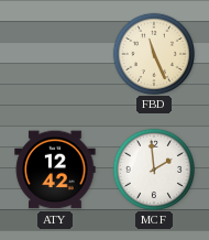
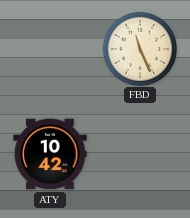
ATY: 12:42 -> 10:42 (50, 154)
MCF: 1:59 -> none (153, 168)
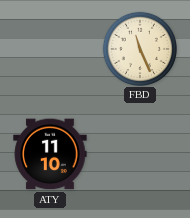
ATY: 10:42 -> 11:10 (50, 154)
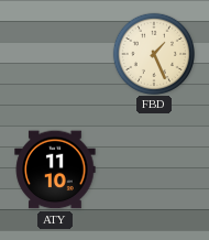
FBD: 11:26 -> 1:26 (153, 53)
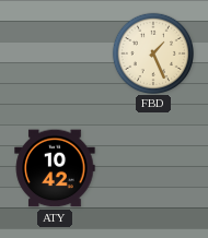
ATY: 11:10 -> 10:42 (55, 168)
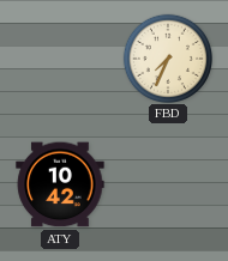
FBD: 1:26 -> 7:34 (167, 57)
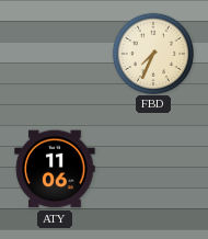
ATY: 10:42 -> 11:06 (55, 169)
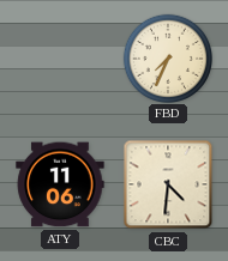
CBC: none -> 4:31 (168, 184)
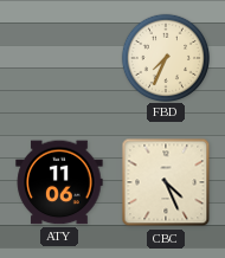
CBC: 4:31 -> 4:26 (166, 182)
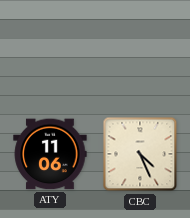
FBD: 7:34 -> none (165, 57)
